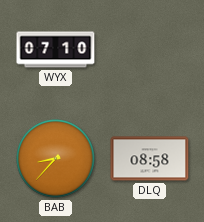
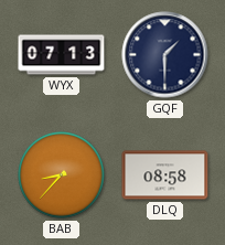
WYX: 07:10 -> 07:13 (62, 55)
GQF: none -> 1:30 (165, 55)
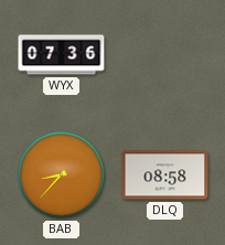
WYX: 07:13 -> 07:36 (62, 55)
GQF: 1:30 -> none (165, 55)
